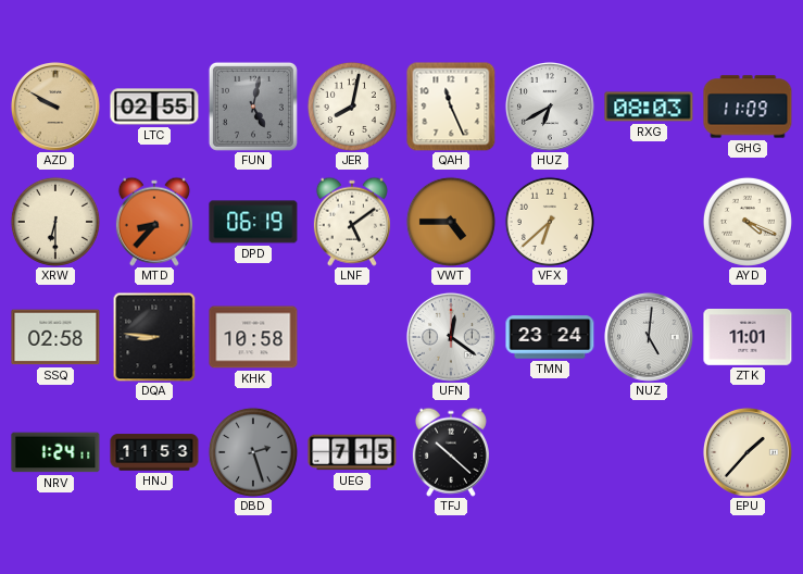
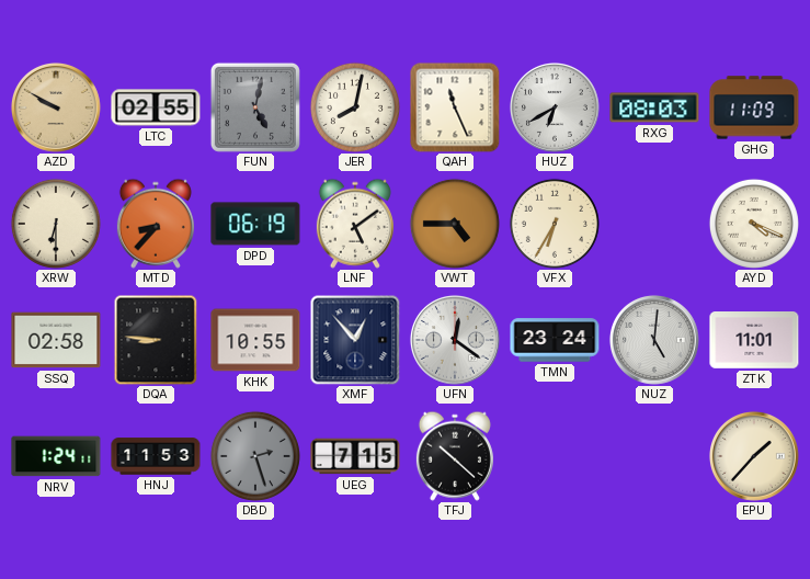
VFX: 6:38 -> 6:35 (555, 224)
KHK: 10:58 -> 10:55 (255, 340)
XMF: none -> 12:53 (355, 340)
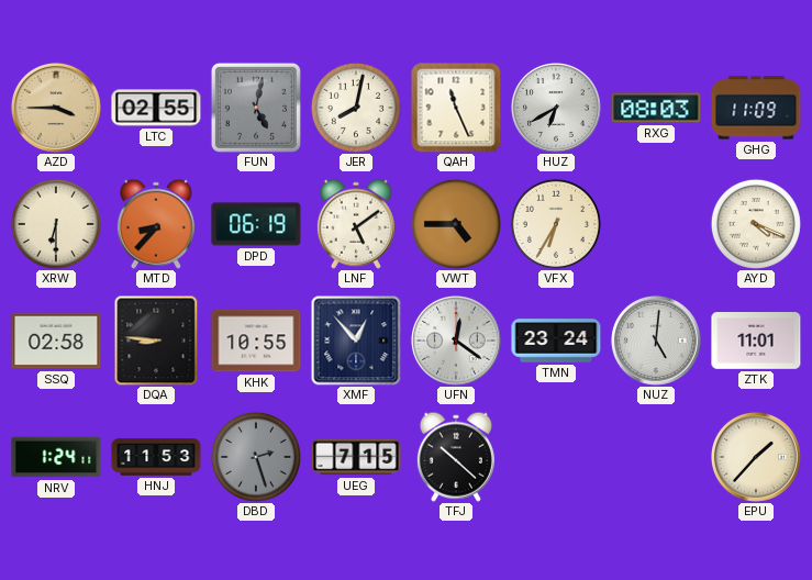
AZD: 9:50 -> 3:45 (56, 108)
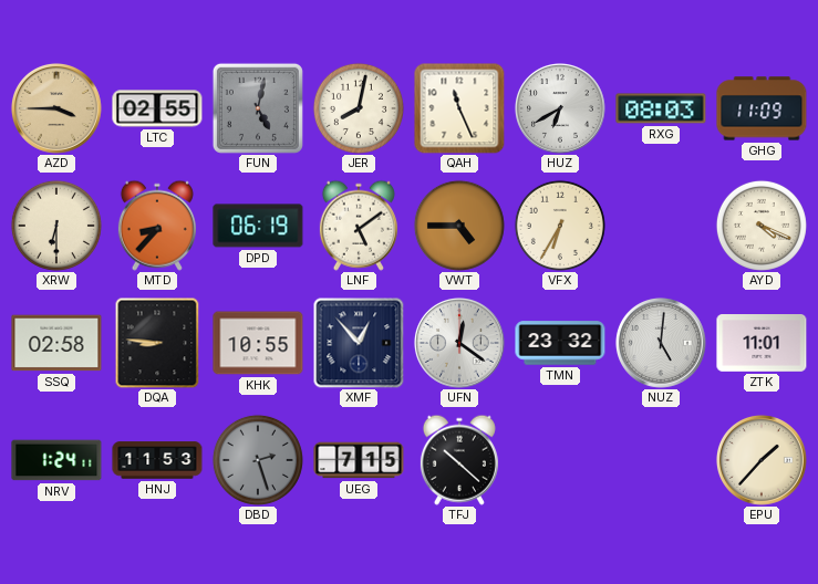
TMN: 23:24 -> 23:32 (560, 343)
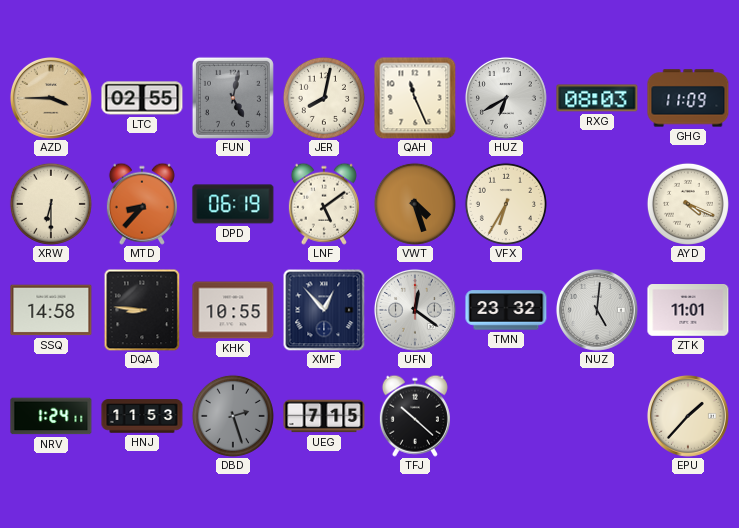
VWT: 4:45 -> 4:27 (415, 204)
SSQ: 02:58 -> 14:58 (51, 310)
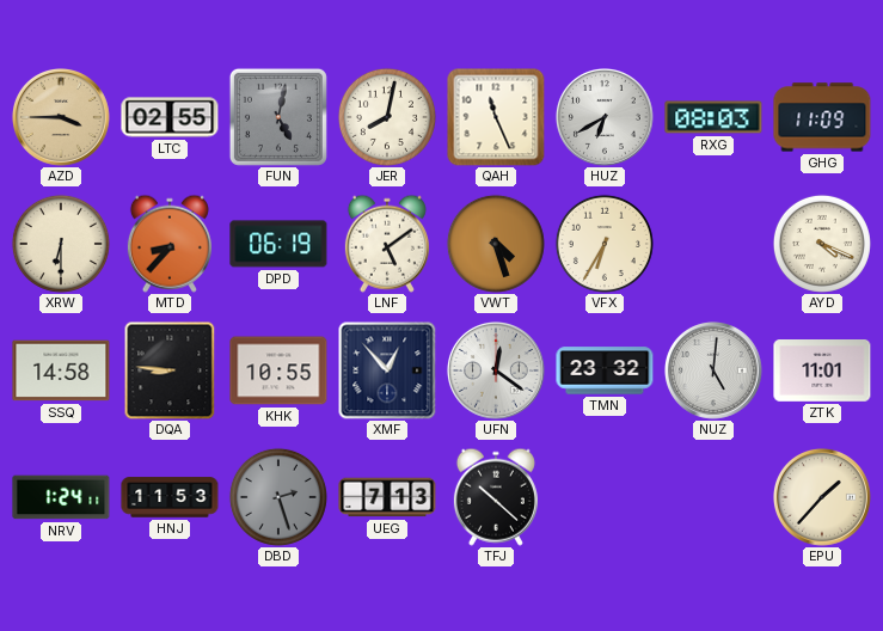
UEG: 7:15 -> 7:13 (387, 497)
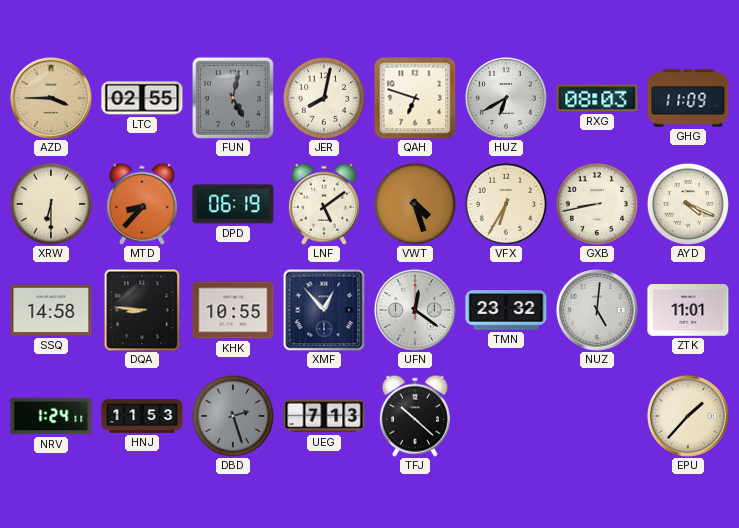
QAH: 11:26 -> 6:48 (415, 98)
GXB: none -> 8:43 (597, 204)
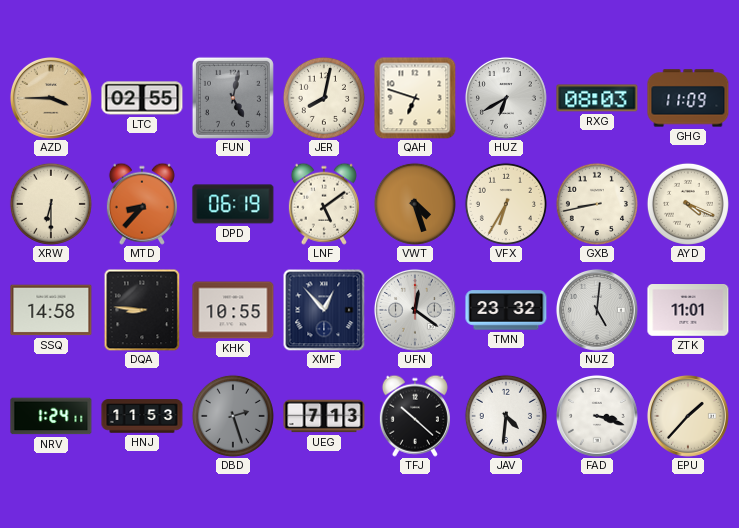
JAV: none -> 4:31 (506, 416)
FAD: none -> 3:18 (597, 416)
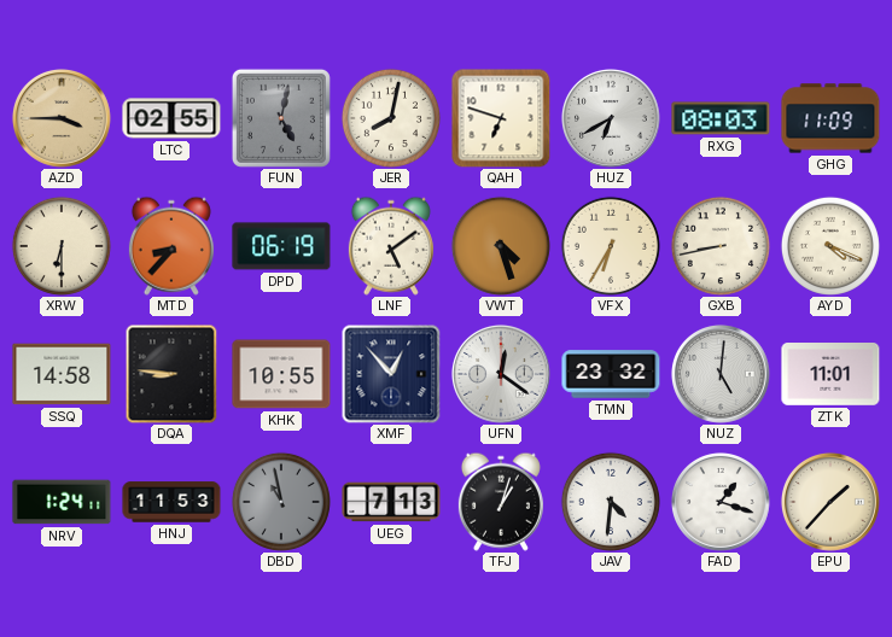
DBD: 2:27 -> 10:58 (281, 502)
TFJ: 10:22 -> 1:03 (501, 502)
FAD: 3:18 -> 1:18 (721, 502)
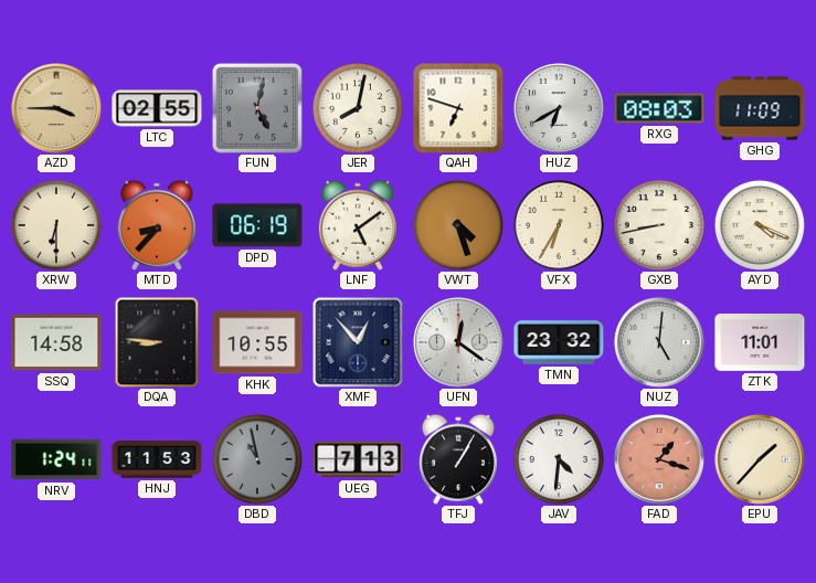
TFJ: 1:03 -> 1:05 (458, 459)
FAD dial: white -> salmon (659, 459)
